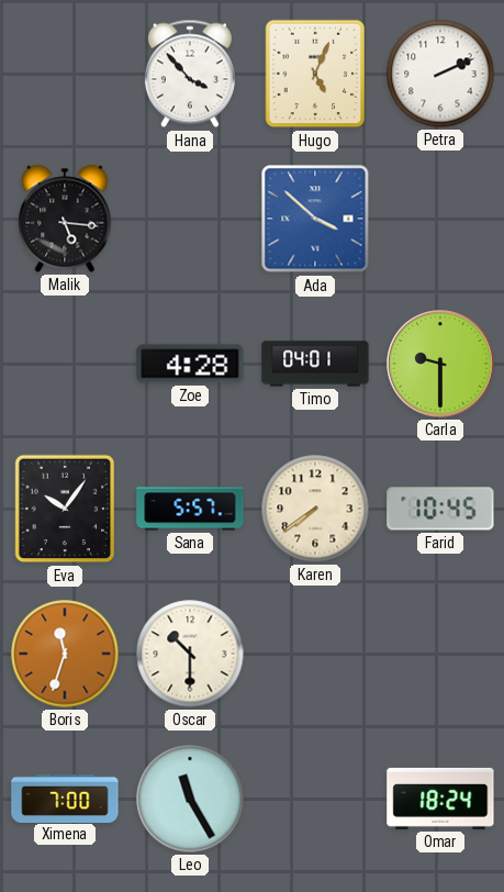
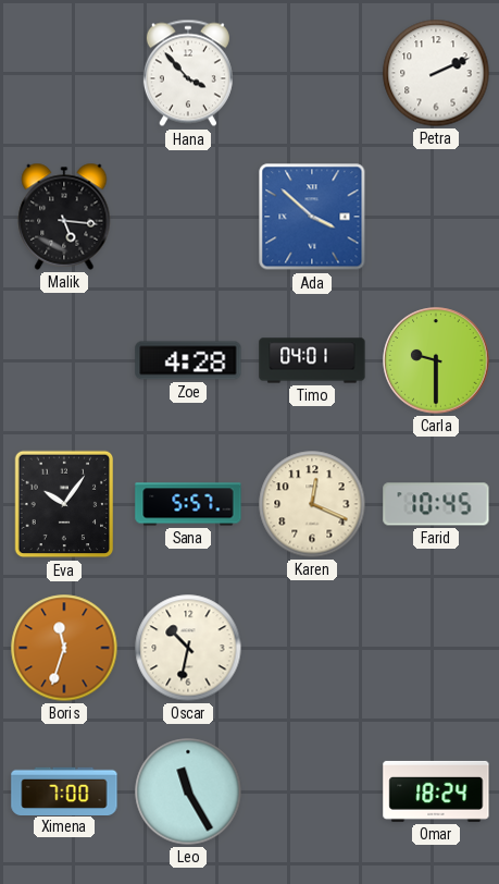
Hugo: 5:04 -> none (315, 74)
Karen: 7:39 -> 12:19 (312, 504)
Oscar: 10:30 -> 10:32 (188, 648)
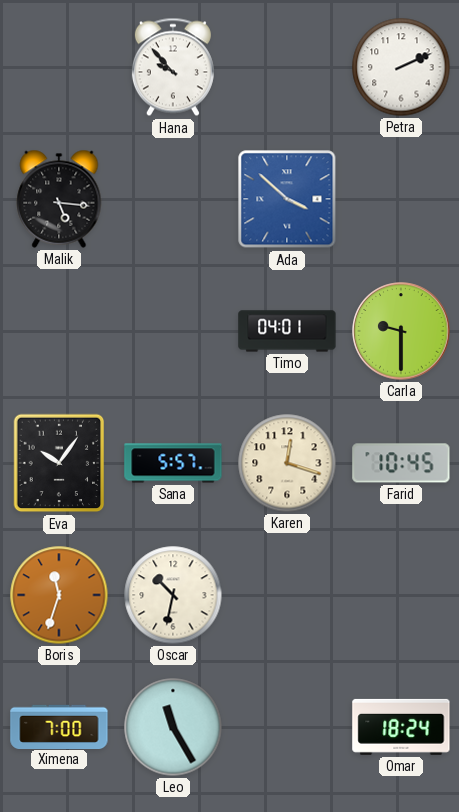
Hana: 3:53 -> 9:53 (173, 67)
Zoe: 4:28 -> none (188, 360)
Karen: 12:19 -> 12:18 (287, 463)
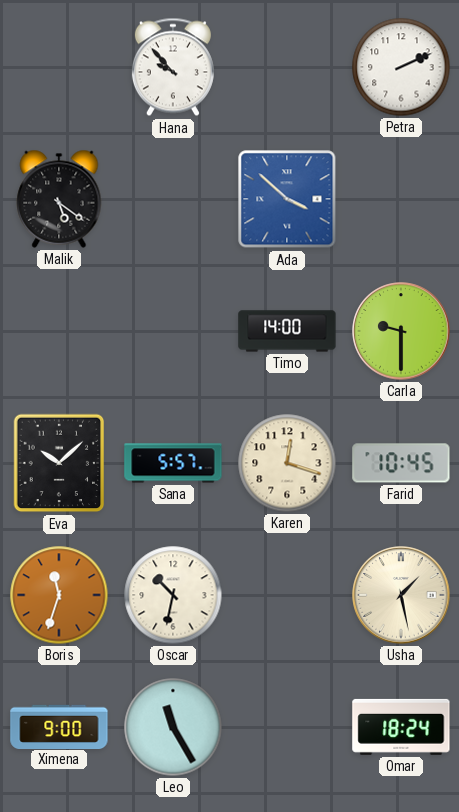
Malik: 5:16 -> 5:21 (59, 199)
Timo: 04:01 -> 14:00 (287, 331)
Eva: 10:06 -> 10:08 (59, 463)
Usha: none -> 1:28 (401, 595)
Ximena: 7:00 -> 9:00 (59, 726)
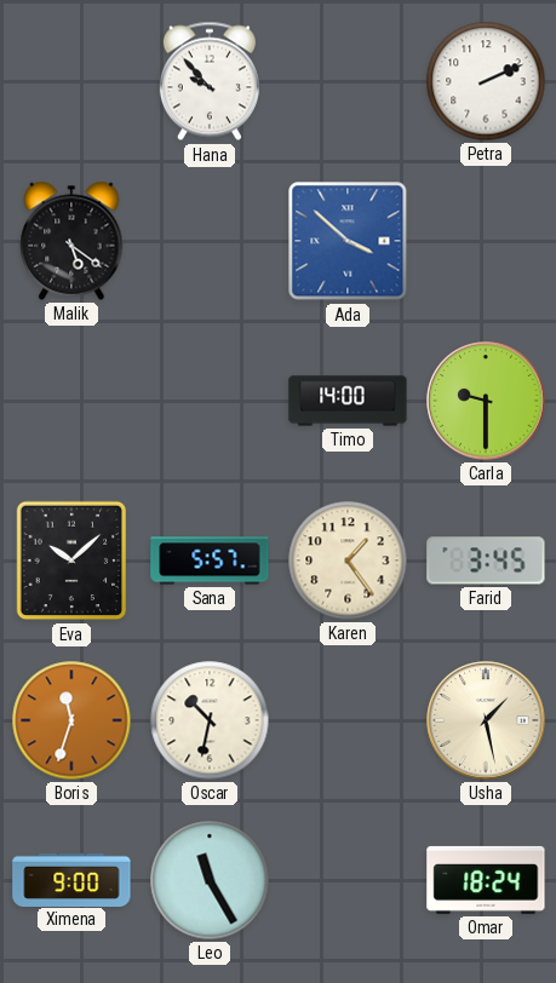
Karen: 12:18 -> 1:24 (348, 561)
Farid: 10:45 -> 3:45 (486, 561)
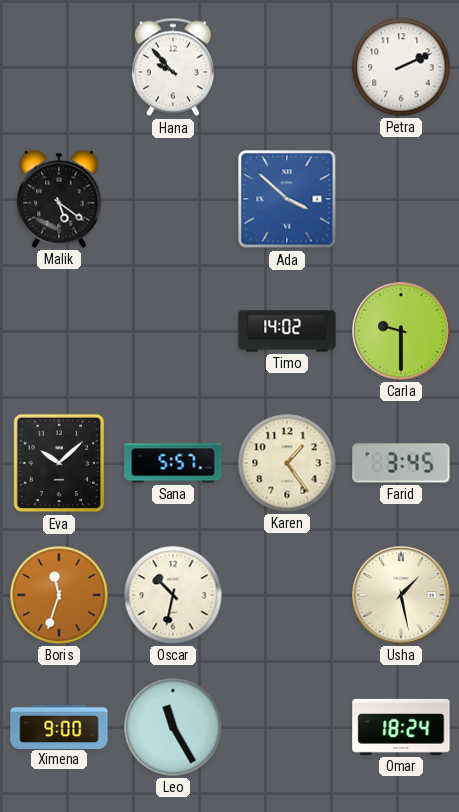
Timo: 14:00 -> 14:02 (287, 331)
